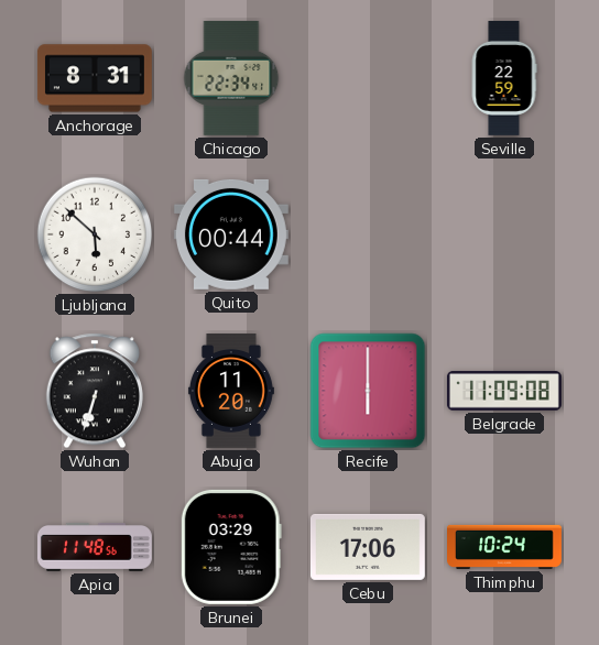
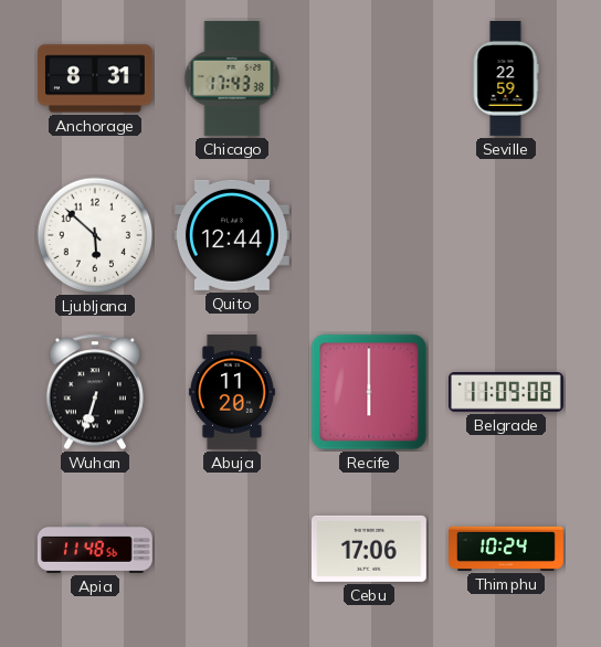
Chicago: 22:34 -> 17:43 (232, 78)
Quito: 00:44 -> 12:44 (232, 235)
Brunei: 03:29 -> none (231, 547)
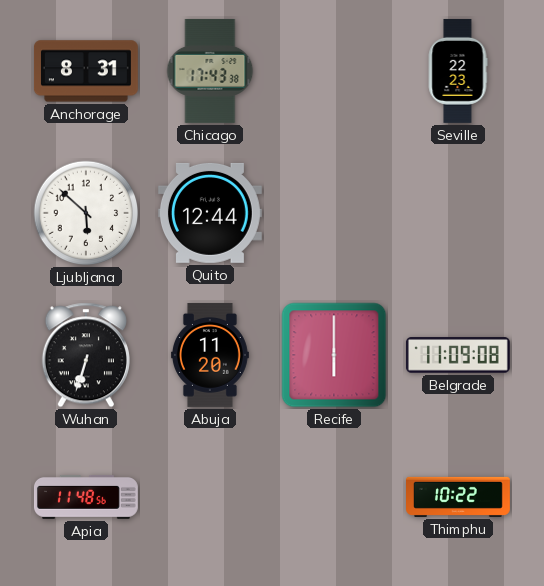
Seville: 22:59 -> 22:23 (458, 71)
Cebu: 17:06 -> none (369, 549)
Thimphu: 10:24 -> 10:22 (459, 497)
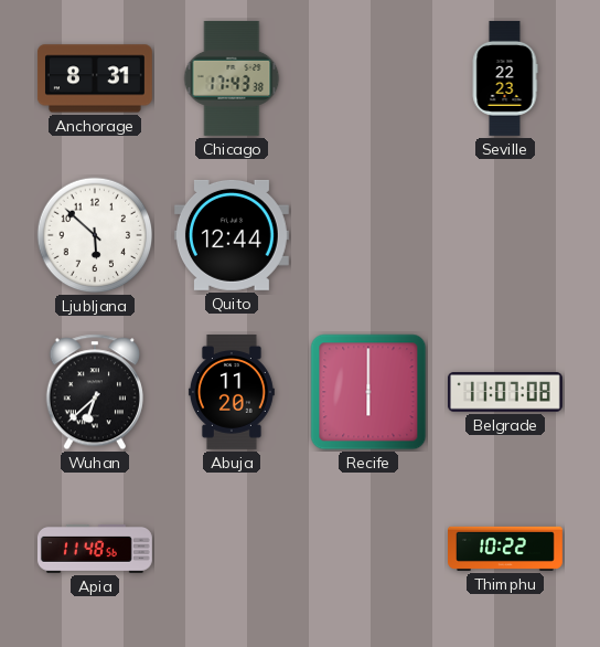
Wuhan: 6:33 -> 6:38 (95, 392)
Belgrade: 11:09 -> 11:07 (505, 392)
